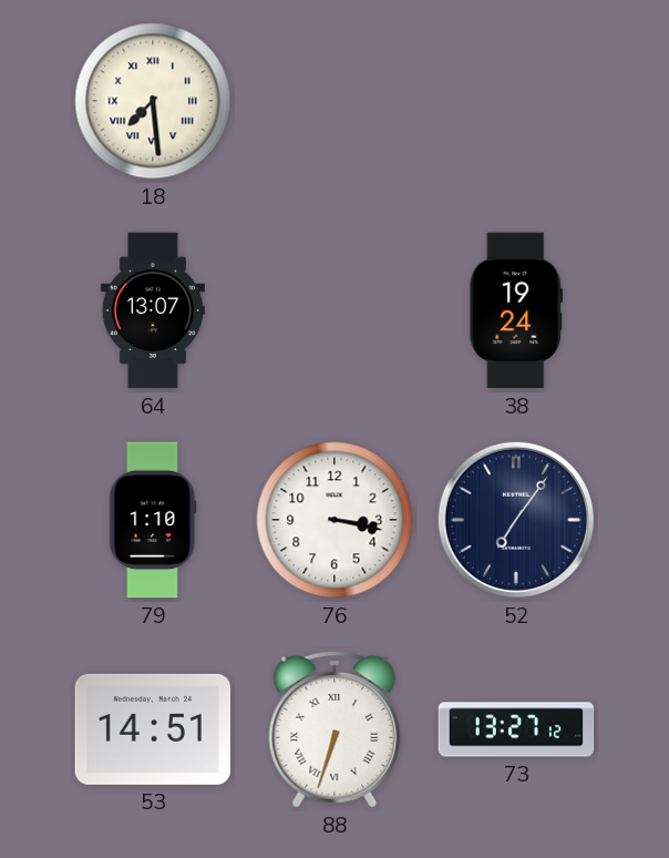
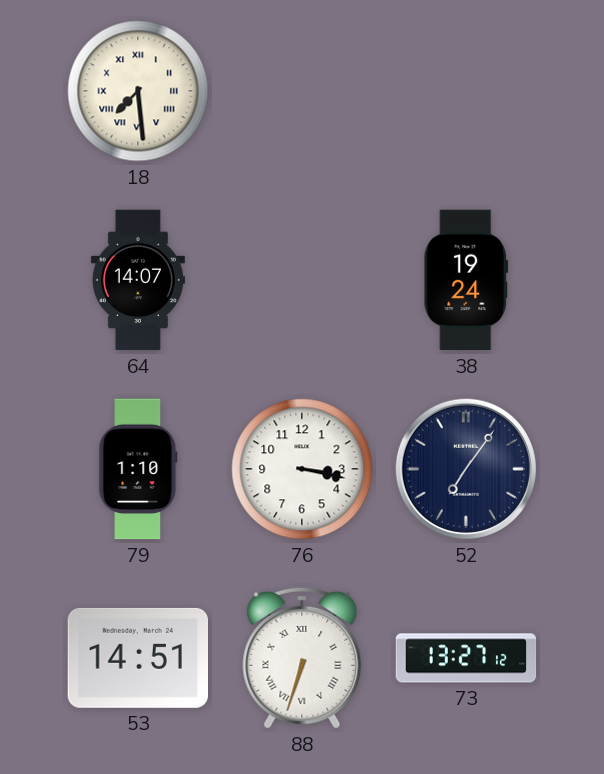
64: 13:07 -> 14:07 (138, 280)
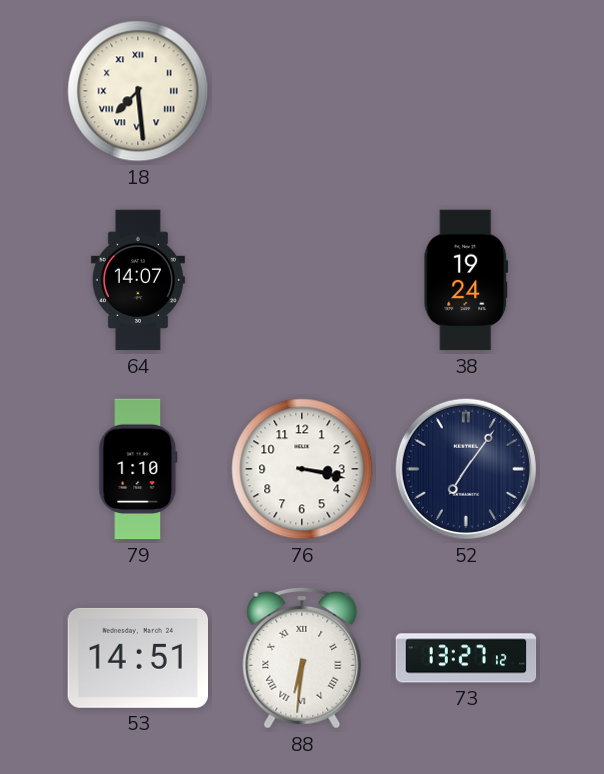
88: 6:33 -> 6:31 (302, 658)
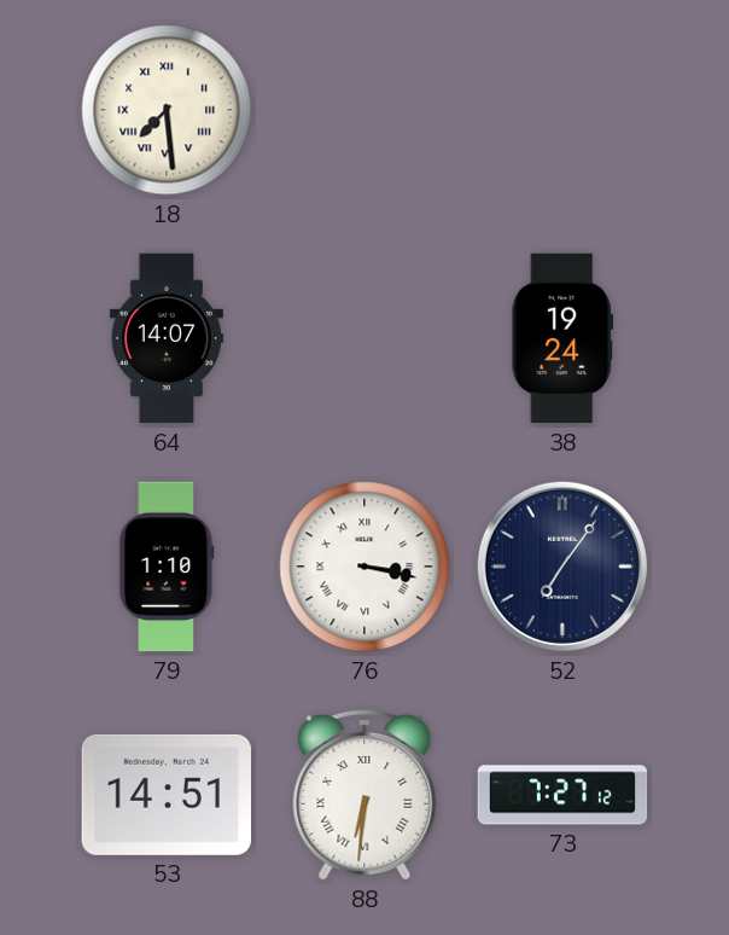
76 numerals: Arabic -> Roman (364, 567)
73: 13:27 -> 7:27 (562, 795)
